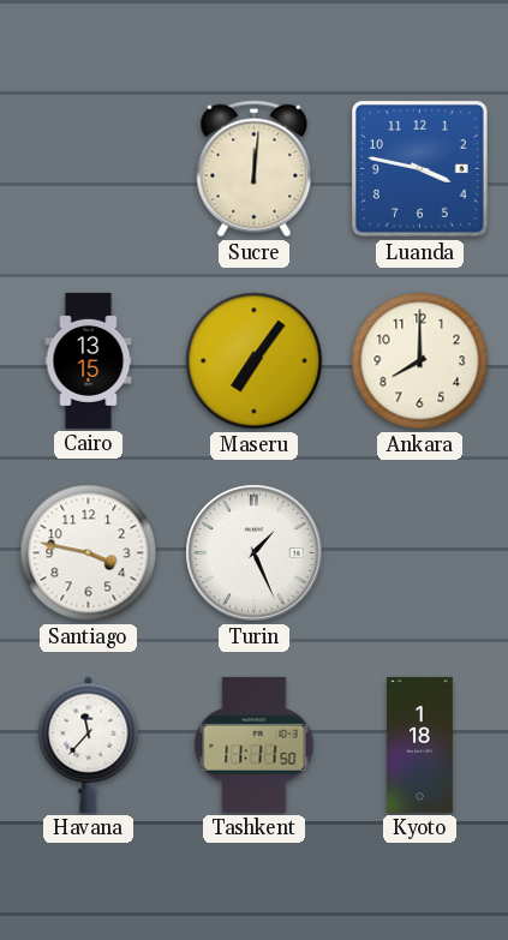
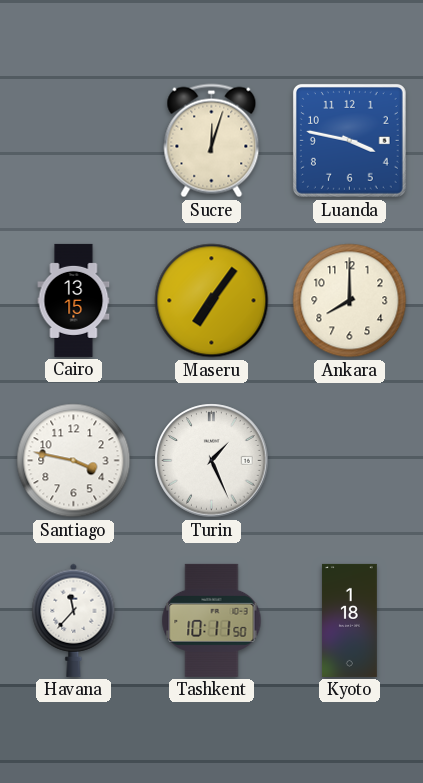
Sucre: 12:01 -> 12:03 (212, 141)
Tashkent: 11:11 -> 10:11 (212, 620)
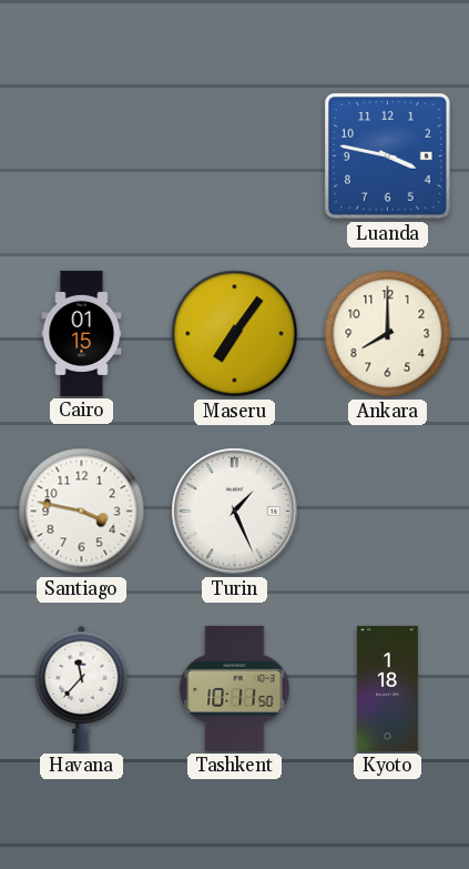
Sucre: 12:03 -> none (212, 141)
Cairo: 13:15 -> 01:15 (82, 333)
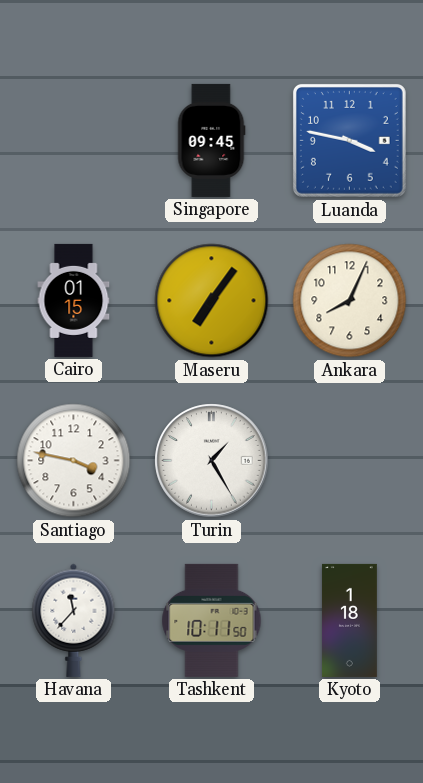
Singapore: none -> 09:45 (212, 140)
Ankara: 8:00 -> 8:04 (350, 301)
Turin: 1:26 -> 1:25 (212, 461)
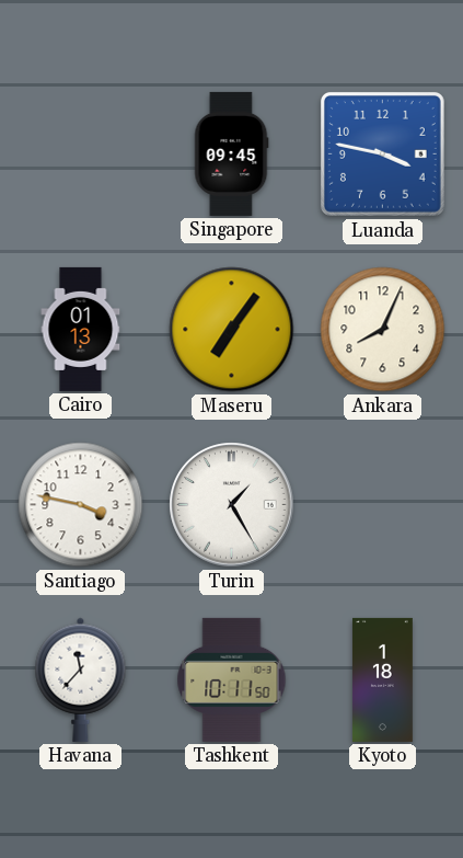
Cairo: 01:15 -> 01:13 (81, 329)
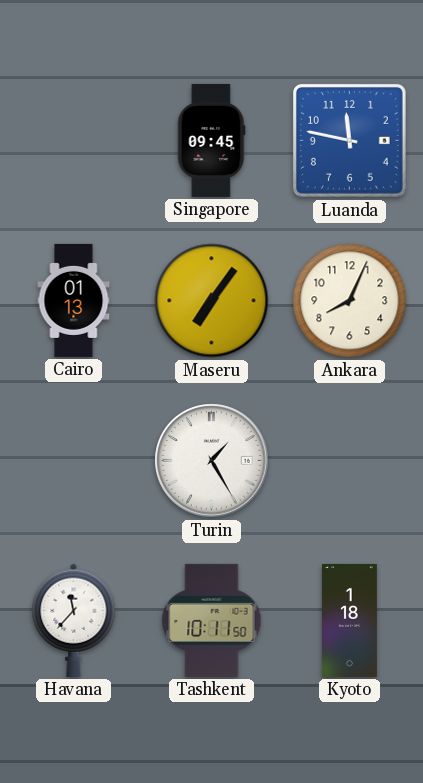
Luanda: 3:47 -> 11:47 (349, 140)
Santiago: 3:47 -> none (81, 505)
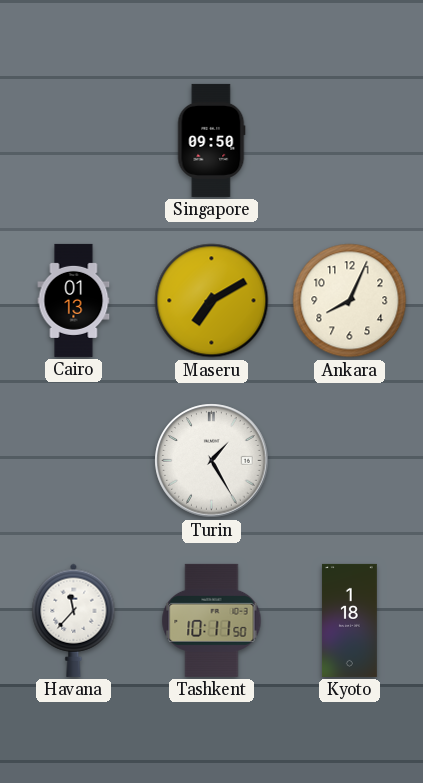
Singapore: 09:45 -> 09:50 (212, 140)
Luanda: 11:47 -> none (349, 140)
Maseru: 7:06 -> 7:10 (212, 301)
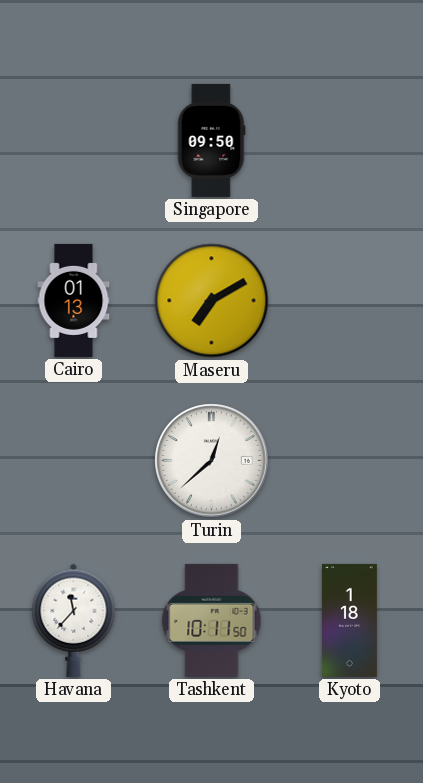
Ankara: 8:04 -> none (350, 301)
Turin: 1:25 -> 12:38 (212, 461)
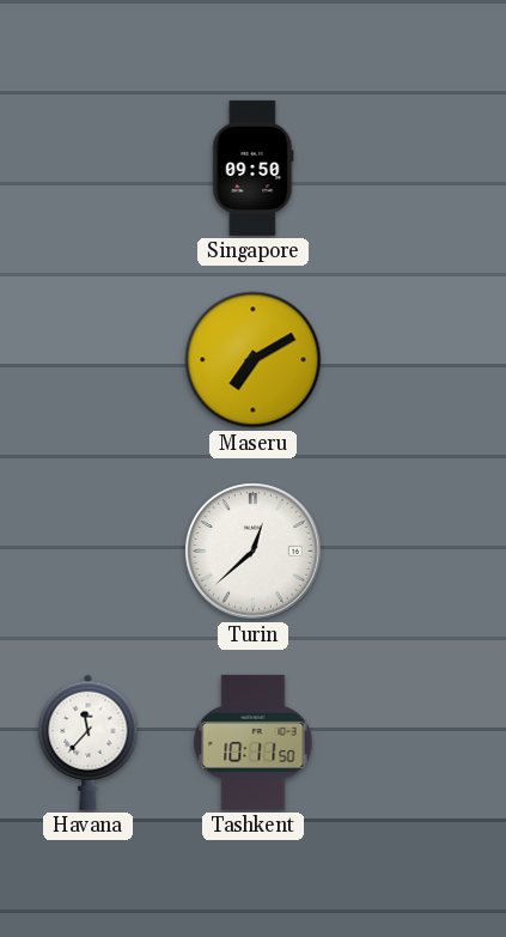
Cairo: 01:13 -> none (74, 300)
Kyoto: 1:18 -> none (350, 620)
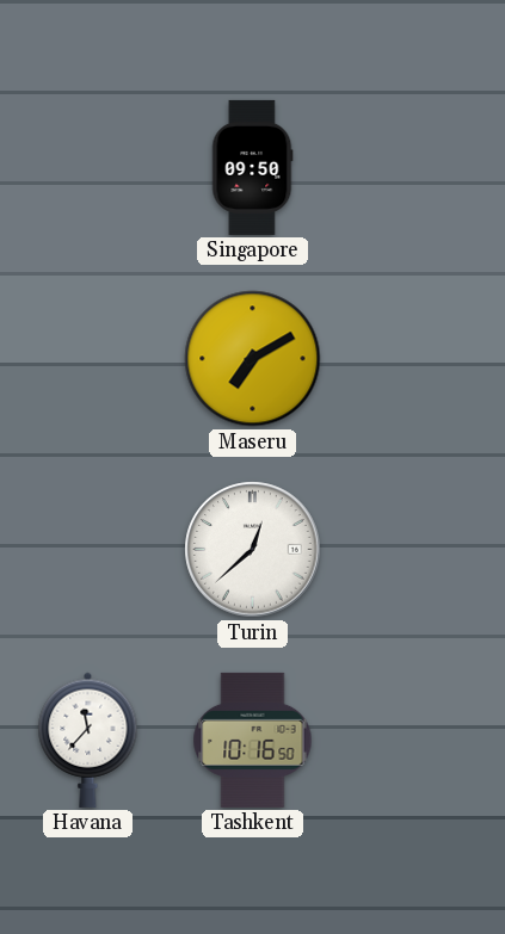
Tashkent: 10:11 -> 10:16 (253, 740)
